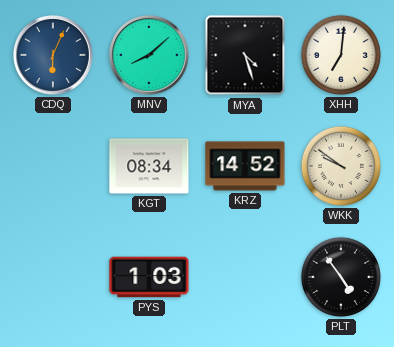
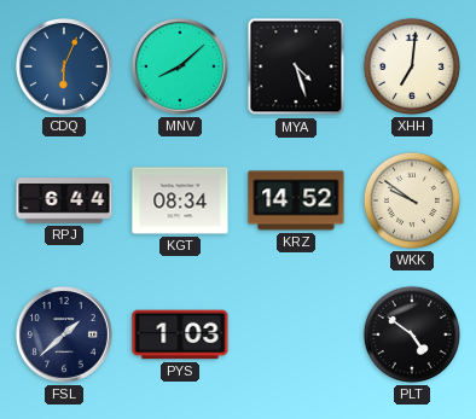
RPJ: none -> 6:44 (64, 200)
FSL: none -> 1:38 (64, 334)
PLT: 4:54 -> 4:51 (412, 334)
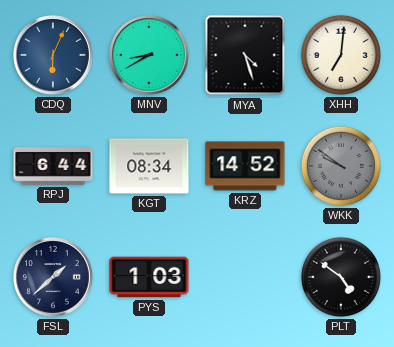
MNV: 8:08 -> 8:40 (149, 55)
WKK dial: cream -> grey (341, 166)
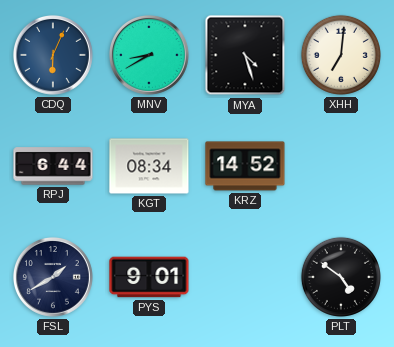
WKK: 9:51 -> none (341, 166)
FSL: 1:38 -> 1:40 (53, 277)
PYS: 1:03 -> 9:01 (149, 277)
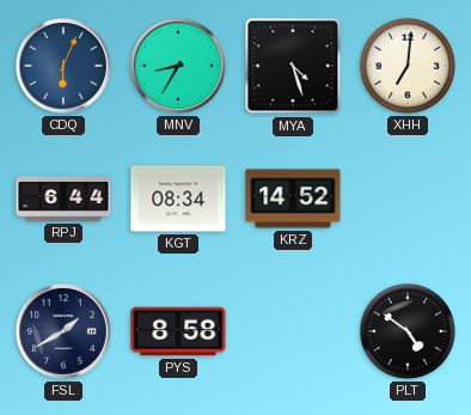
MNV: 8:40 -> 8:35 (178, 66)
PYS: 9:01 -> 8:58 (178, 331)
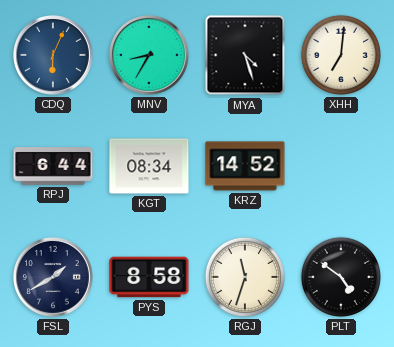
RGJ: none -> 11:33 (245, 277)
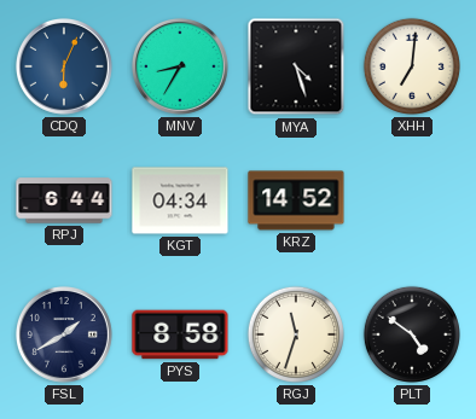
KGT: 08:34 -> 04:34 (180, 200)
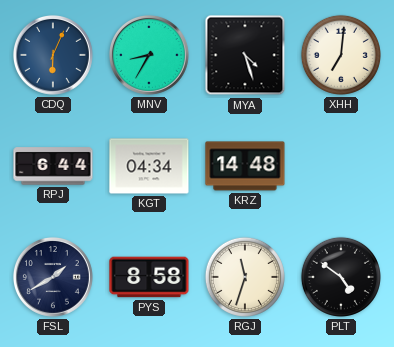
KRZ: 14:52 -> 14:48 (245, 166)
